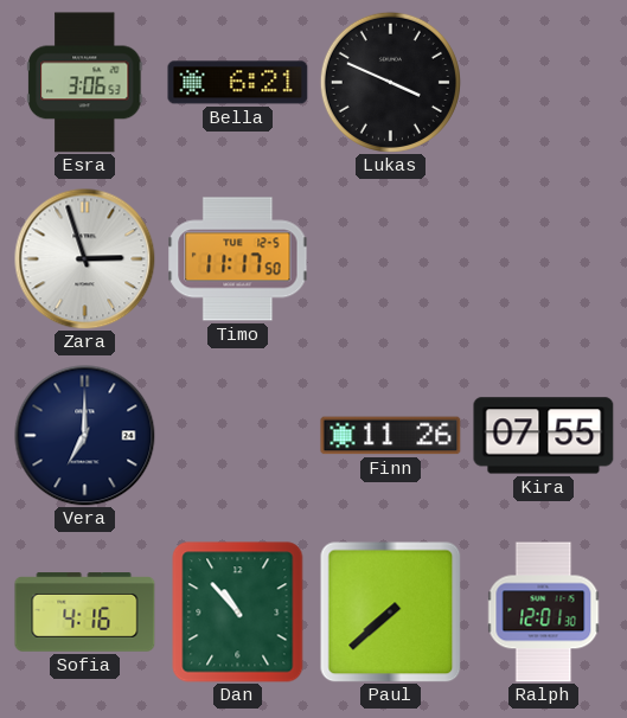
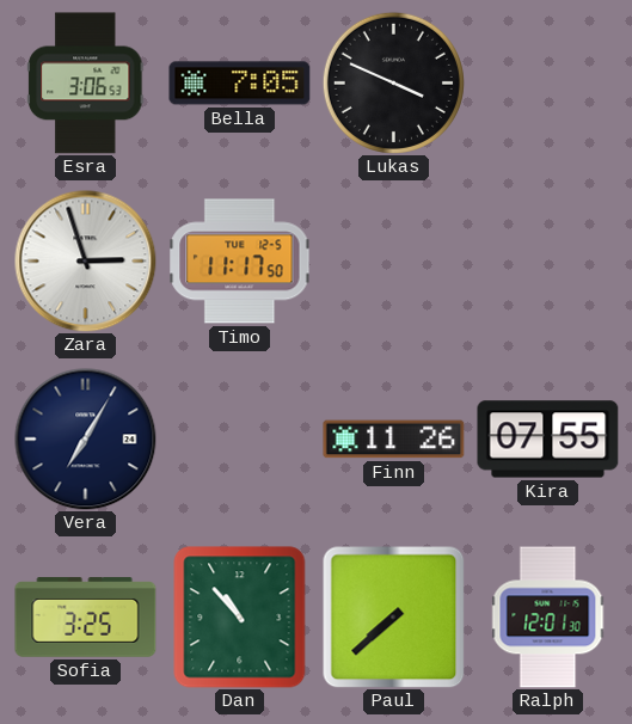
Bella: 6:21 -> 7:05 (240, 84)
Vera: 7:00 -> 7:05 (86, 440)
Sofia: 4:16 -> 3:25 (86, 618)
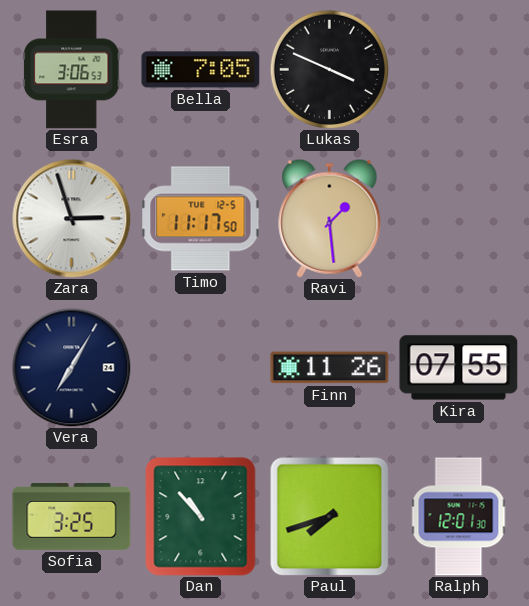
Ravi: none -> 1:29 (330, 218)
Paul: 7:38 -> 7:42 (329, 516)
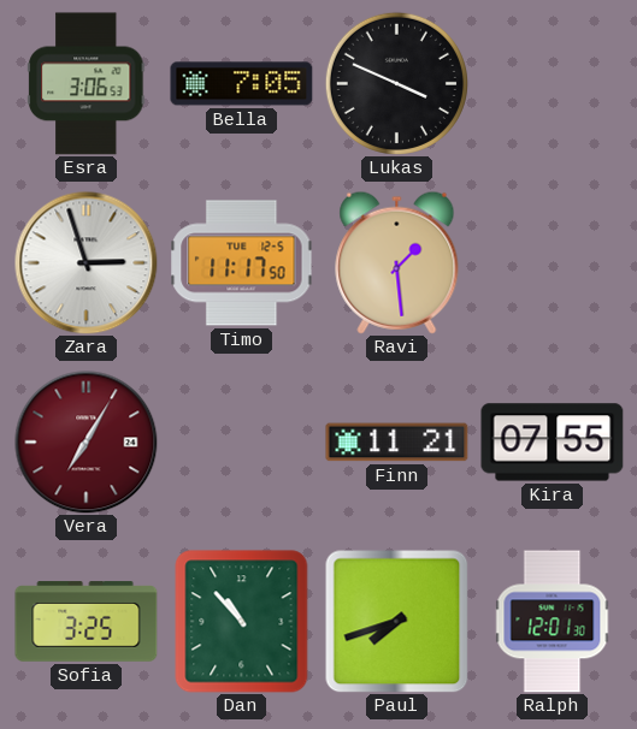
Vera dial: navy -> burgundy (87, 443)
Finn: 11:26 -> 11:21 (397, 443)
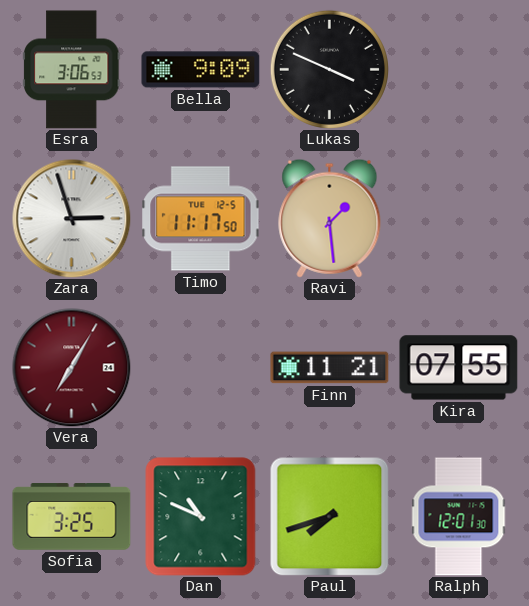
Bella: 7:05 -> 9:09 (201, 70)
Dan: 10:53 -> 10:49 (201, 517)
